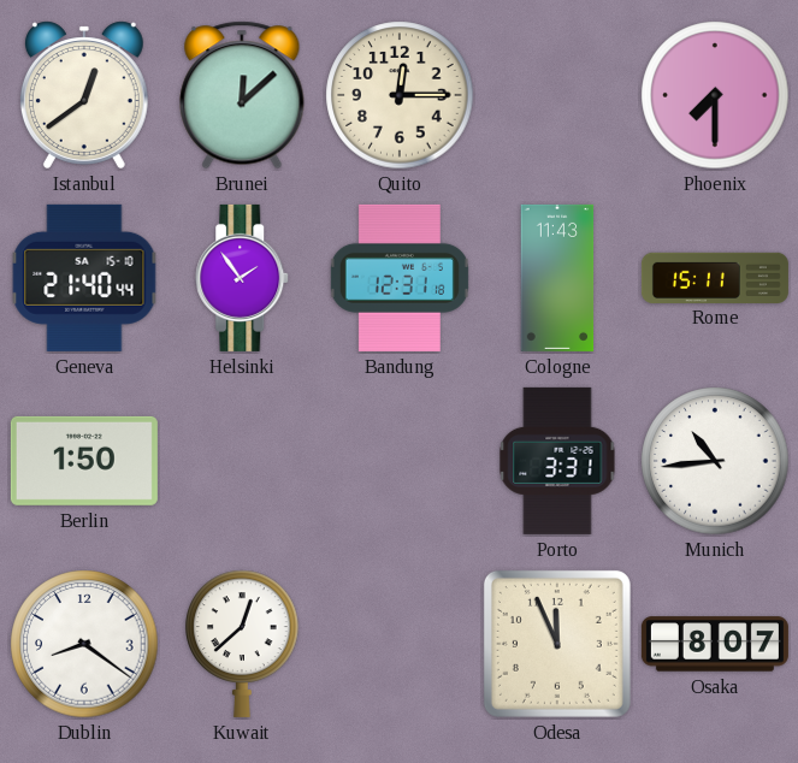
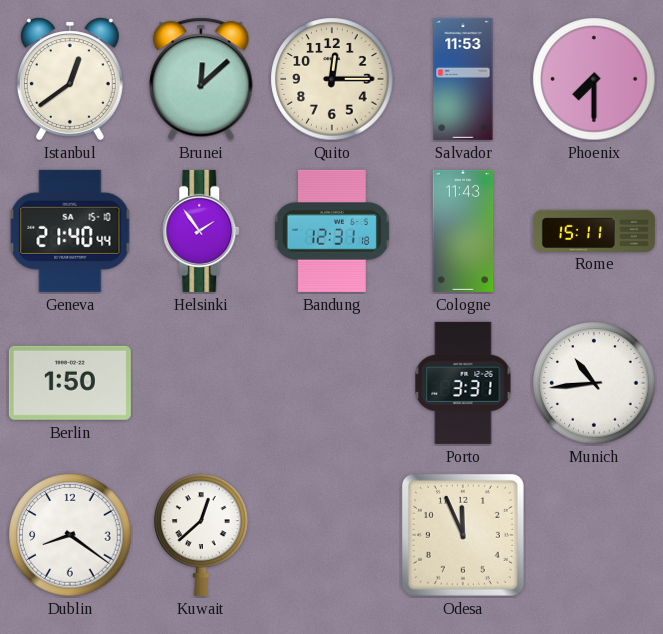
Salvador: none -> 11:53 (463, 79)
Osaka: 8:07 -> none (715, 644)
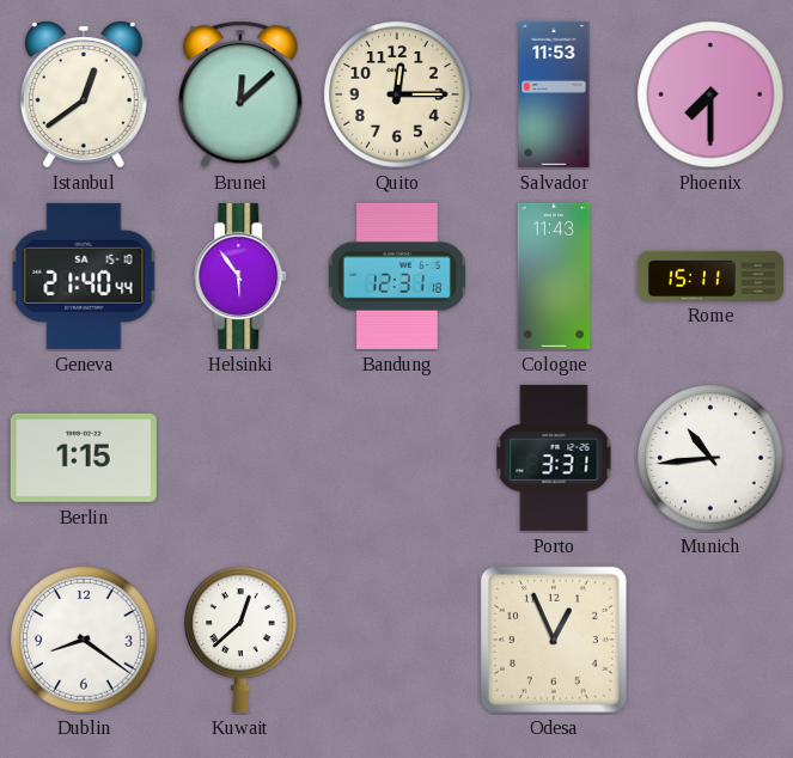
Helsinki: 1:54 -> 5:54 (242, 276)
Berlin: 1:50 -> 1:15 (84, 458)
Odesa: 11:56 -> 12:56 (554, 640)
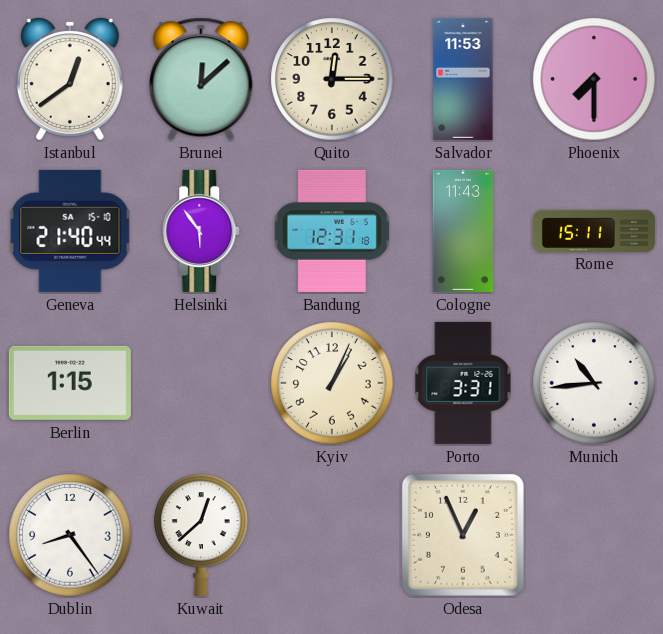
Kyiv: none -> 1:04 (332, 383)
Dublin: 8:21 -> 8:24 (70, 535)
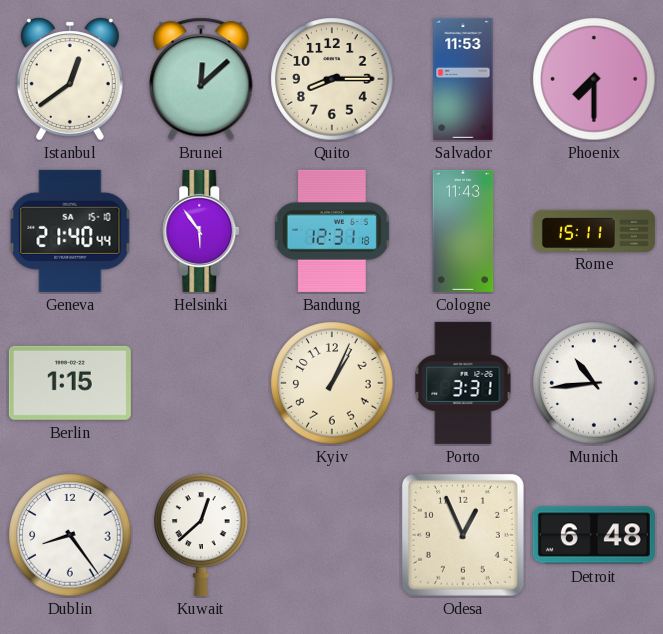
Quito: 12:15 -> 8:15 (332, 79)
Detroit: none -> 6:48 (594, 535)
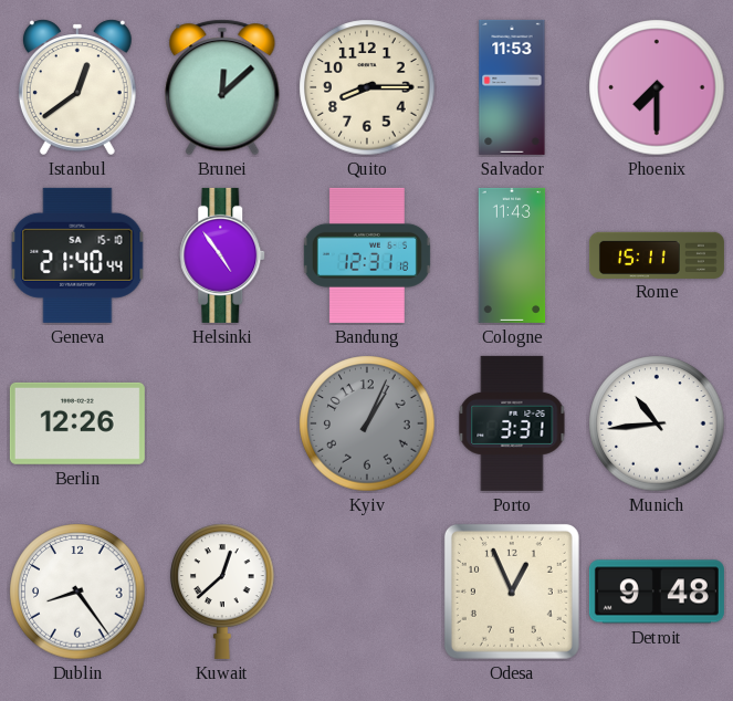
Helsinki: 5:54 -> 4:54 (223, 255)
Berlin: 1:15 -> 12:26 (77, 423)
Kyiv dial: cream -> grey (367, 423)
Detroit: 6:48 -> 9:48 (657, 592)
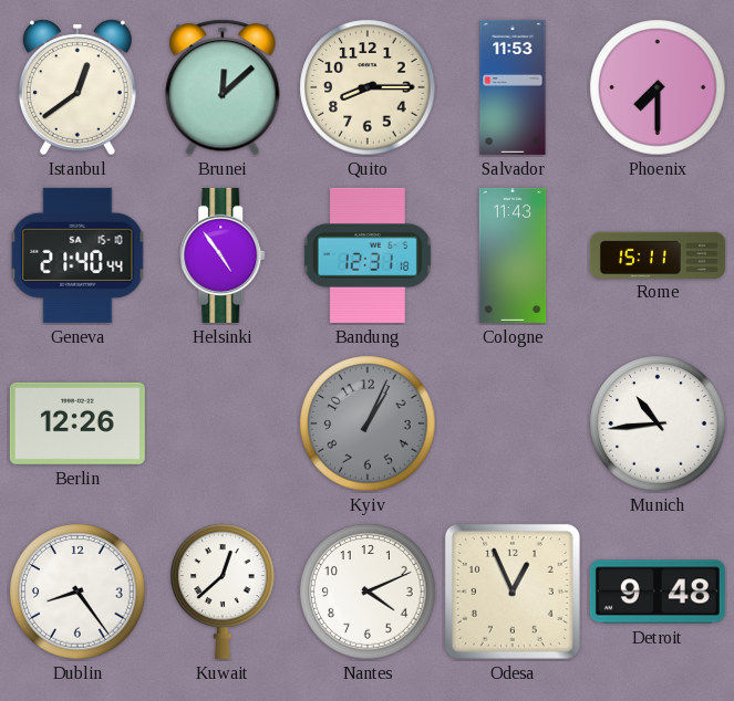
Porto: 3:31 -> none (512, 423)
Nantes: none -> 4:11 (368, 592)
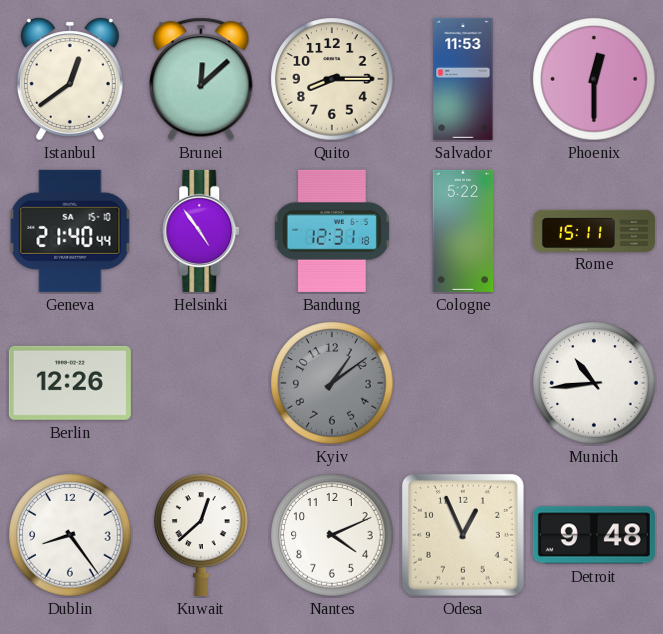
Phoenix: 7:30 -> 12:30 (594, 79)
Cologne: 11:43 -> 5:22 (463, 231)
Kyiv: 1:04 -> 1:09 (332, 383)
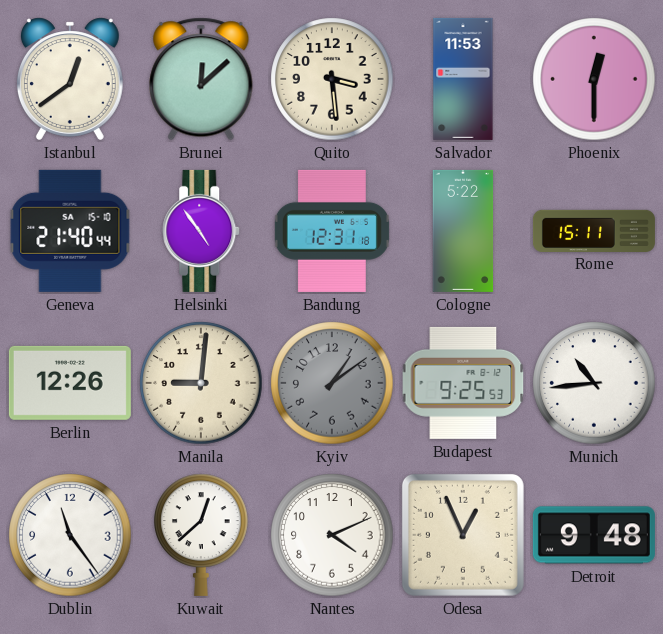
Quito: 8:15 -> 3:29 (332, 79)
Manila: none -> 9:01 (201, 383)
Budapest: none -> 9:25 (463, 383)
Dublin: 8:24 -> 11:24 (70, 535)
